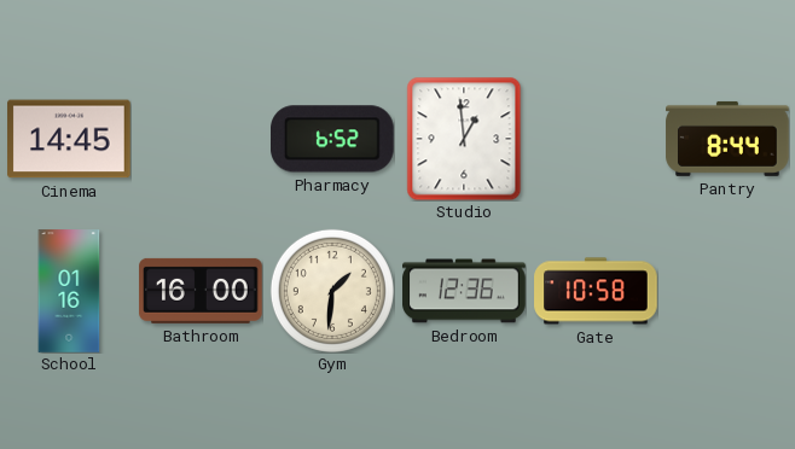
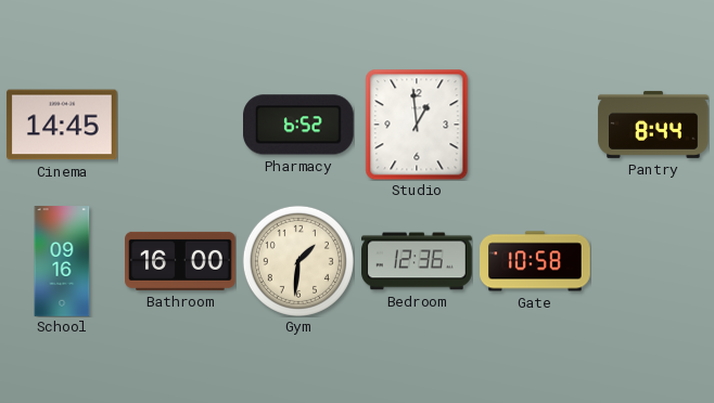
School: 01:16 -> 09:16 (62, 261)
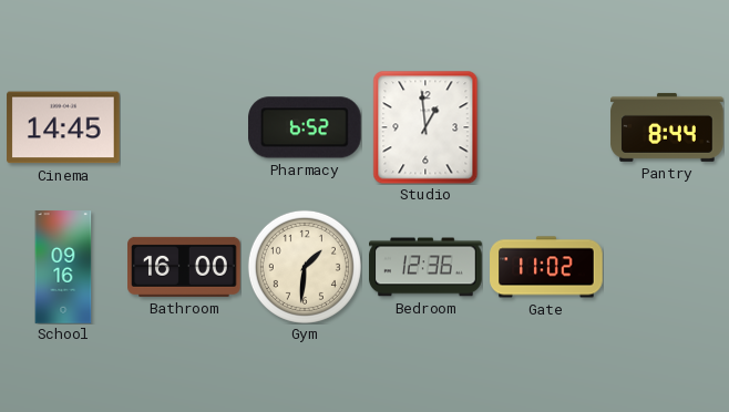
Gate: 10:58 -> 11:02 (546, 267)
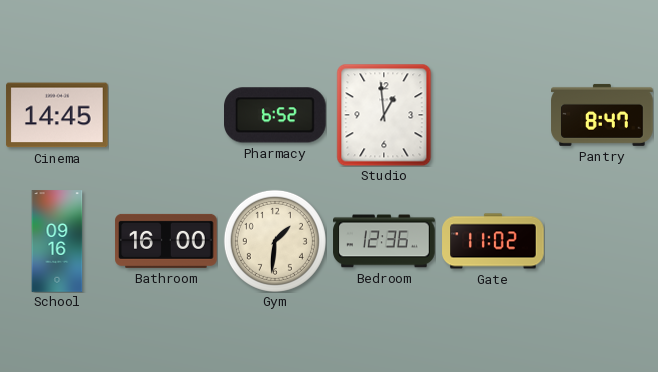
Pantry: 8:44 -> 8:47 (602, 115)
